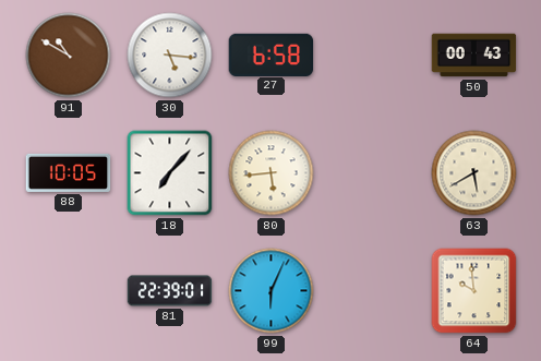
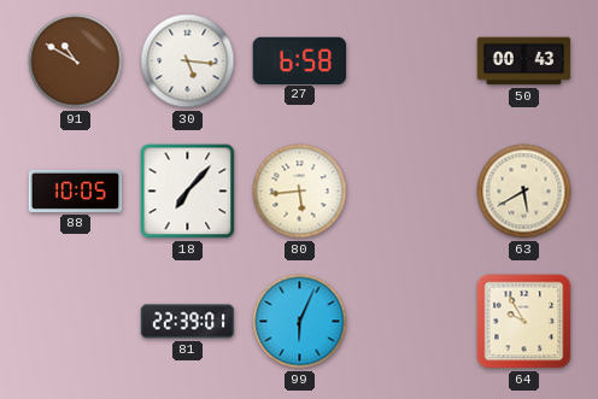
64: 9:59 -> 9:55 (524, 322)
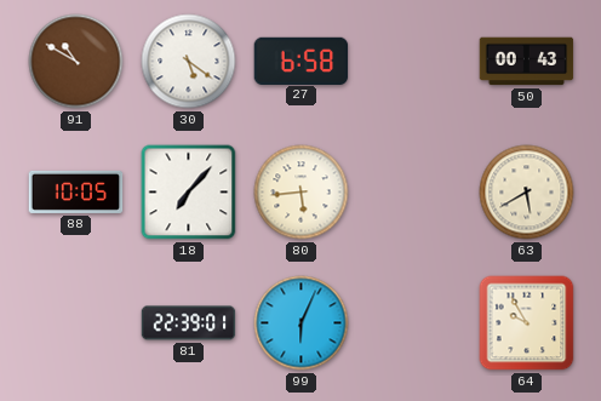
30: 5:16 -> 5:21 (189, 62)
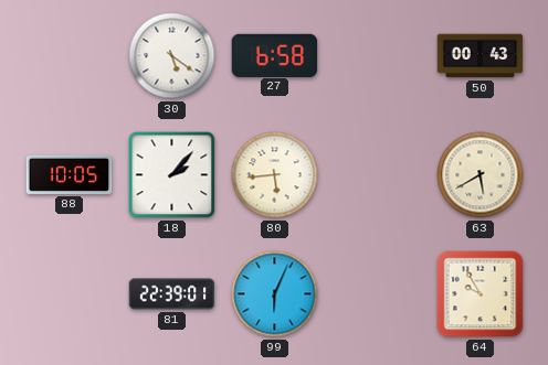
91: 10:50 -> none (76, 62)
18: 7:07 -> 2:07 (172, 175)
